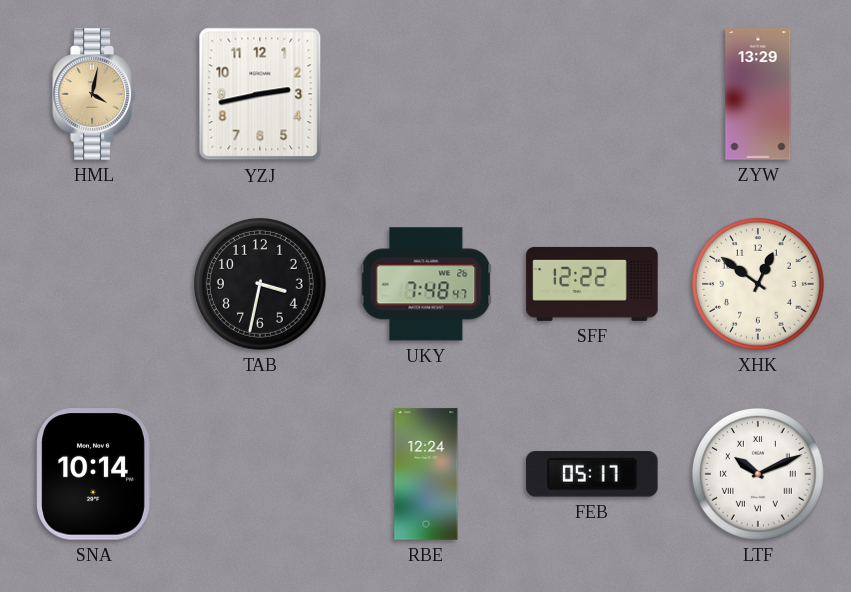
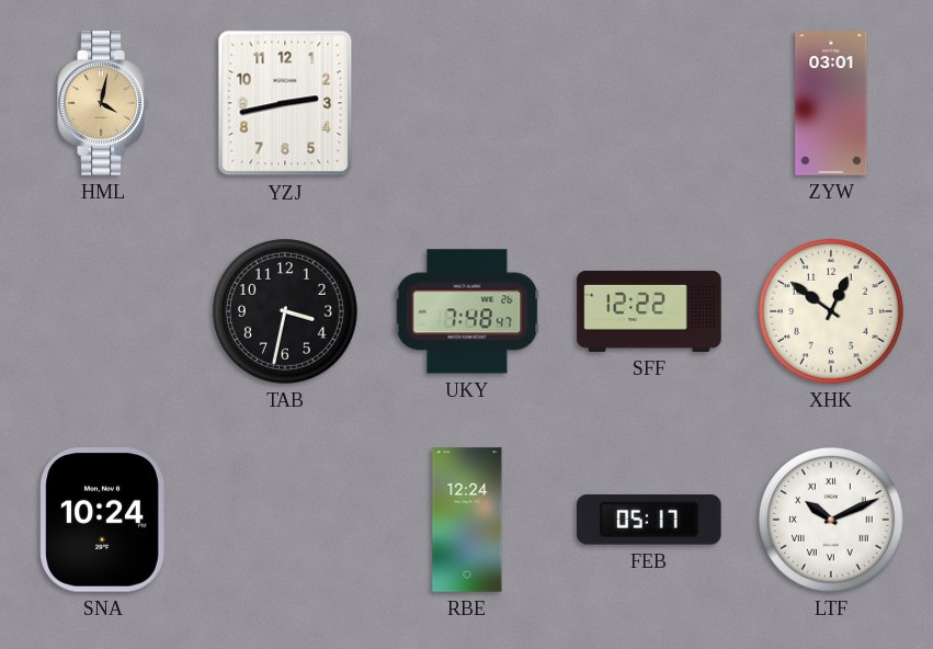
ZYW: 13:29 -> 03:01 (831, 103)
SNA: 10:14 -> 10:24 (103, 520)
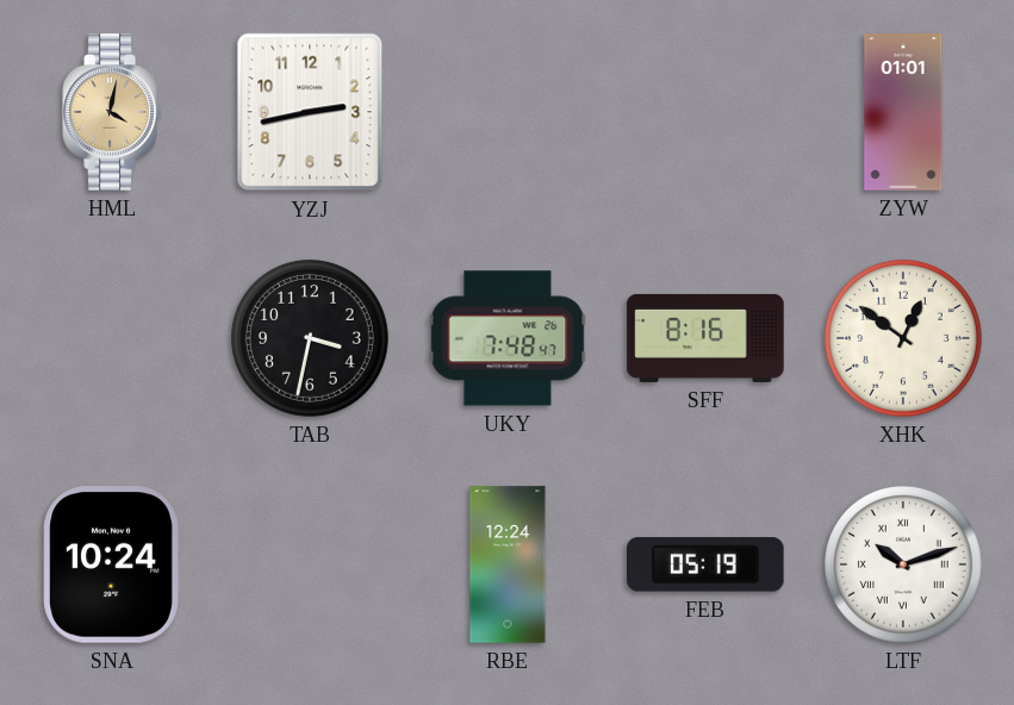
ZYW: 03:01 -> 01:01 (903, 112)
SFF: 12:22 -> 8:16 (705, 338)
FEB: 05:17 -> 05:19 (705, 564)
LTF: 10:11 -> 10:12 (903, 564)
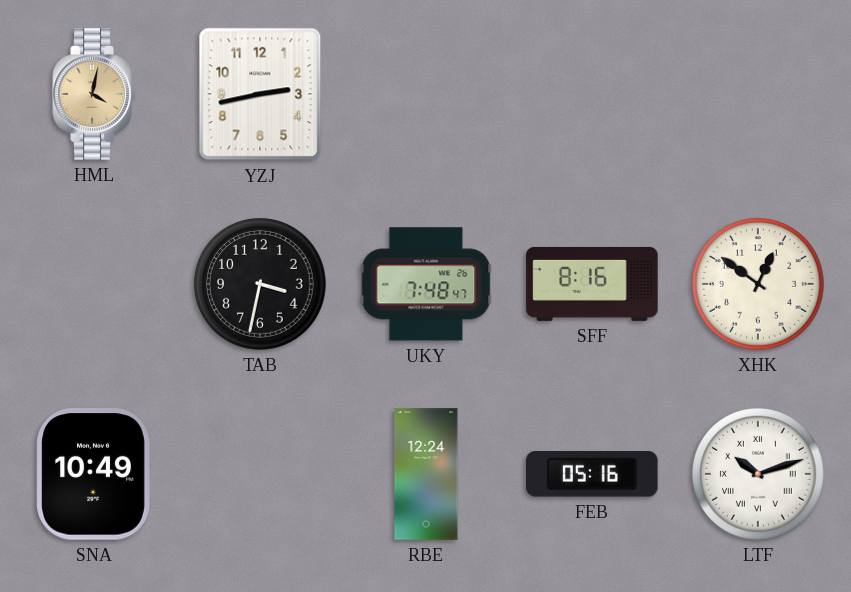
ZYW: 01:01 -> none (903, 112)
SNA: 10:24 -> 10:49 (94, 474)
FEB: 05:19 -> 05:16 (592, 474)
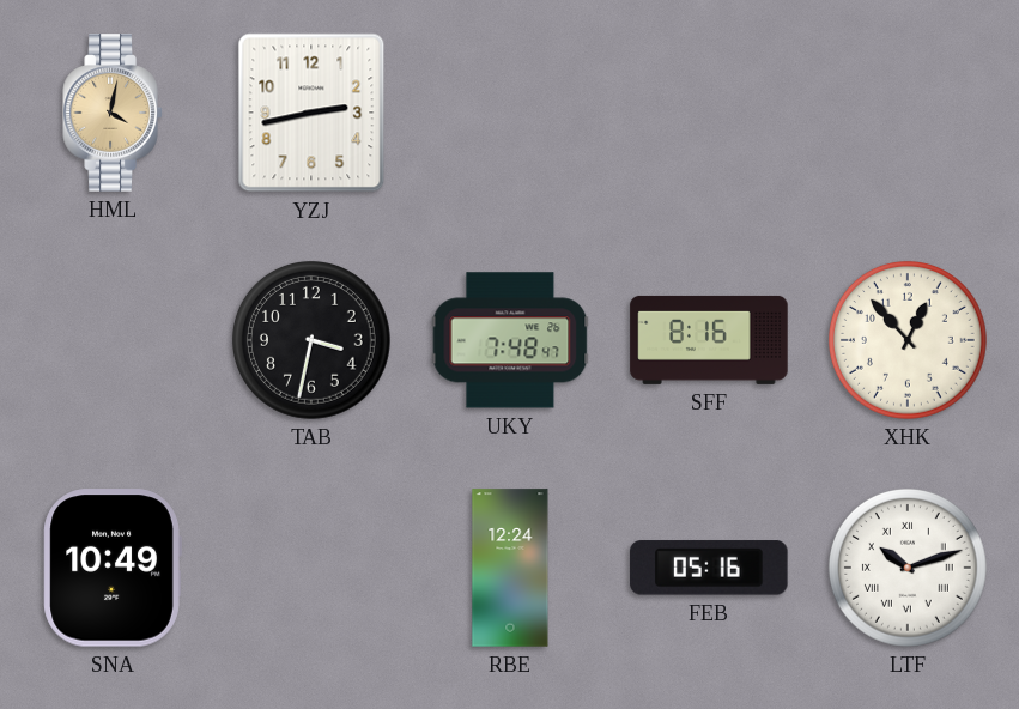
XHK: 12:51 -> 12:53 (908, 340)
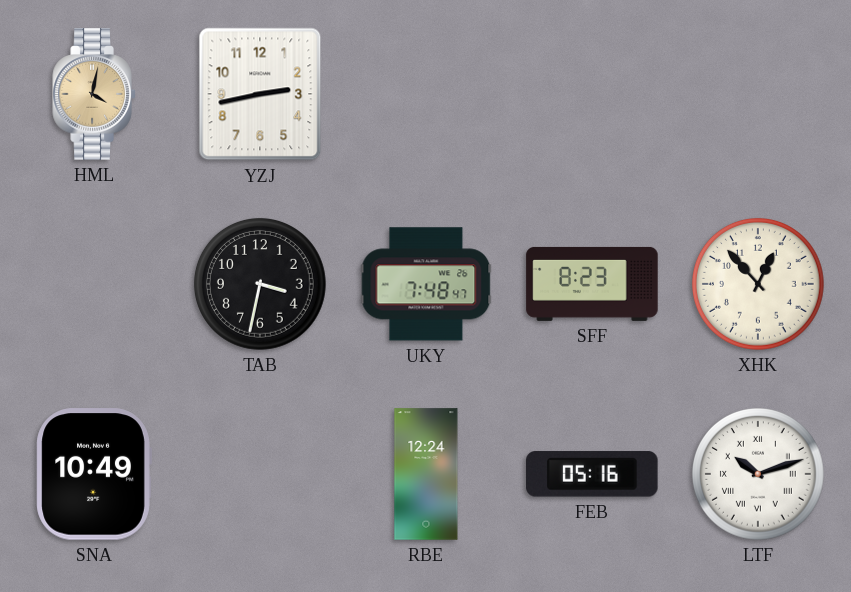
SFF: 8:16 -> 8:23 (592, 284)
